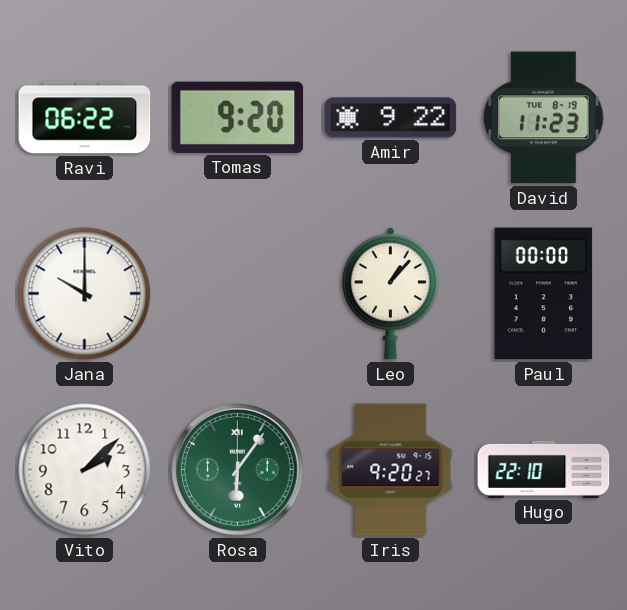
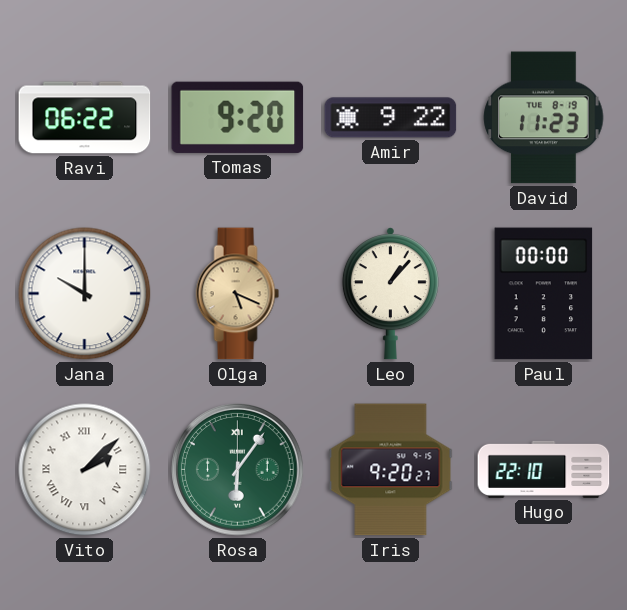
Olga: none -> 5:19 (238, 294)
Vito numerals: Arabic -> Roman (85, 470)
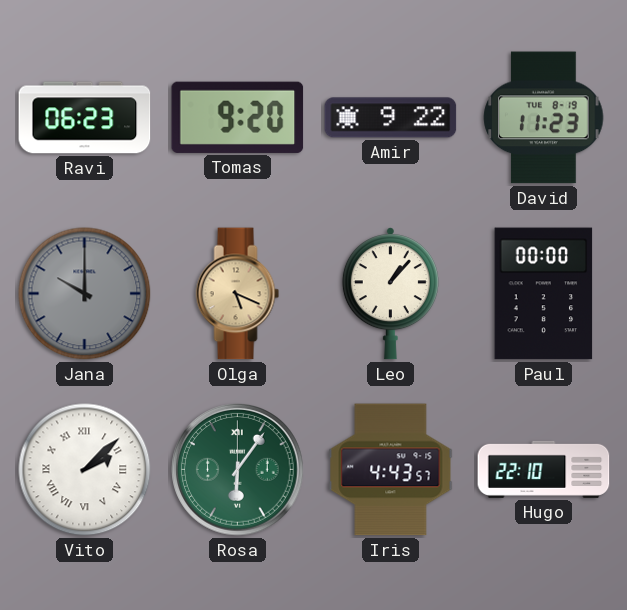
Ravi: 06:22 -> 06:23 (85, 118)
Jana dial: white -> grey (85, 294)
Iris: 9:20 -> 4:43 (391, 470)
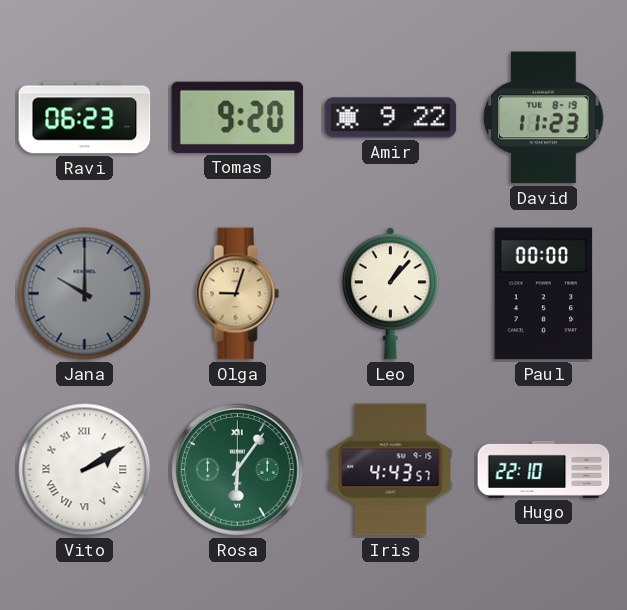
Olga: 5:19 -> 9:03 (238, 294)
Vito: 2:08 -> 2:10 (85, 470)
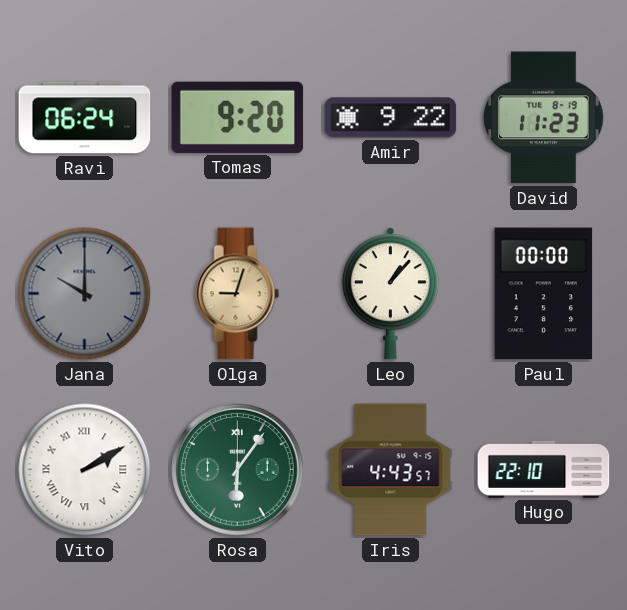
Ravi: 06:23 -> 06:24 (85, 118)
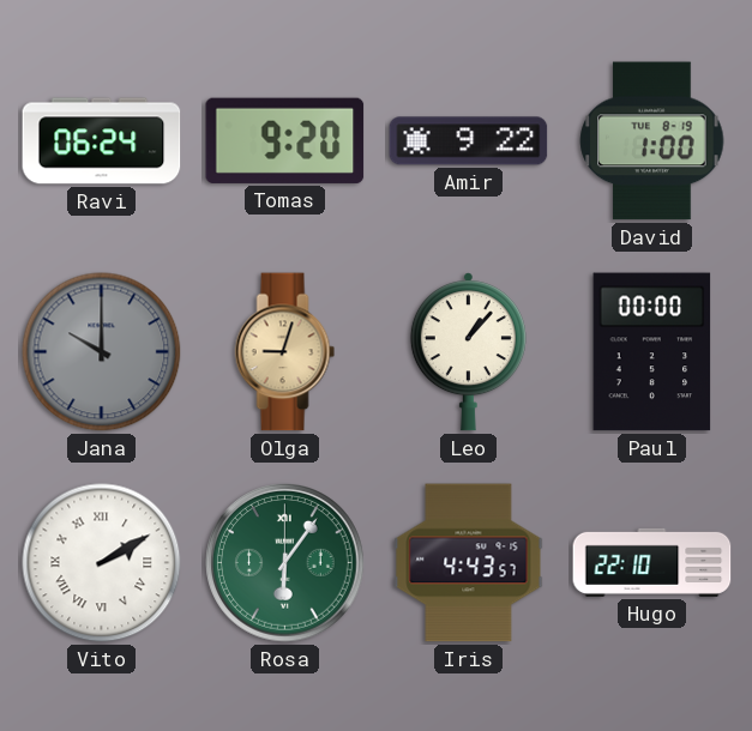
David: 11:23 -> 1:00 (652, 141)
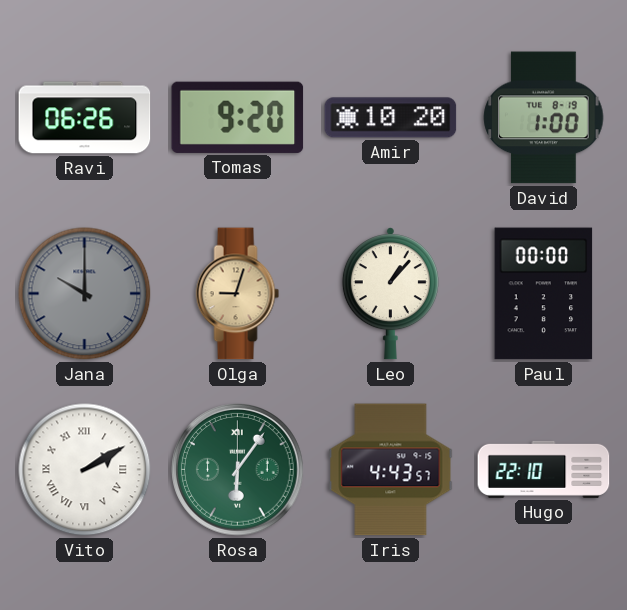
Ravi: 06:24 -> 06:26 (85, 118)
Amir: 9:22 -> 10:20 (391, 118)
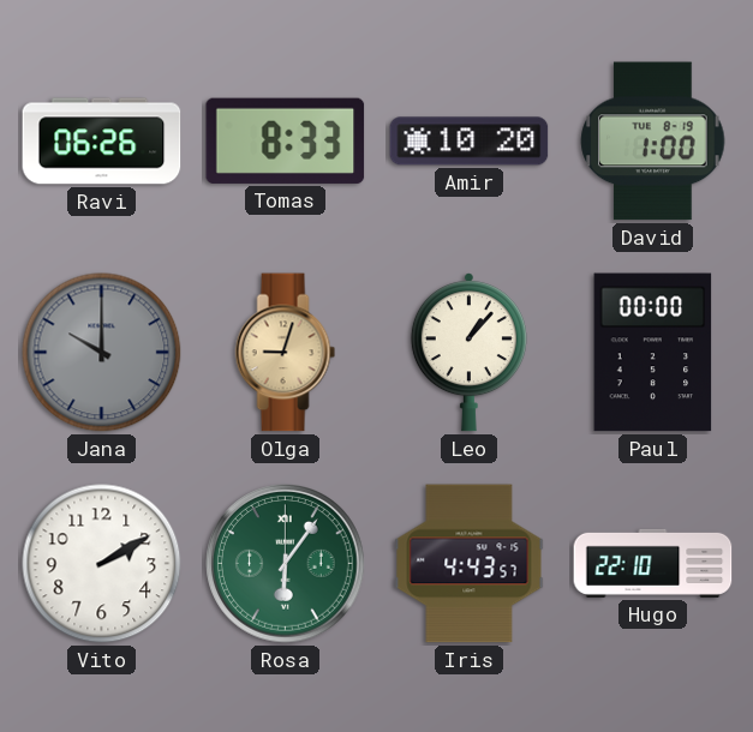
Tomas: 9:20 -> 8:33 (286, 140)
Vito numerals: Roman -> Arabic (102, 564)
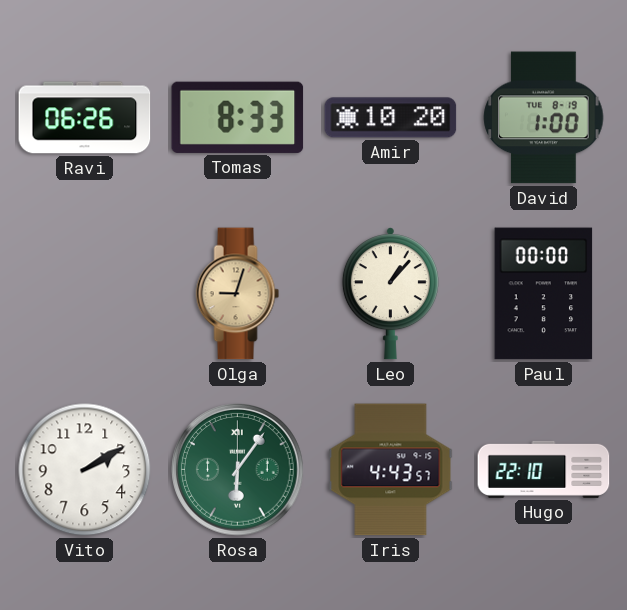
Jana: 10:00 -> none (102, 353)
